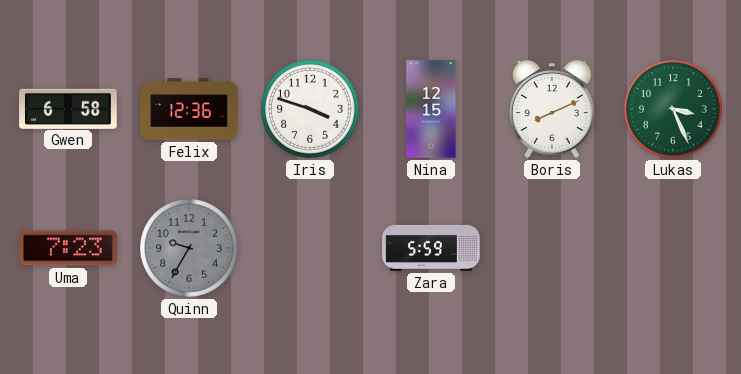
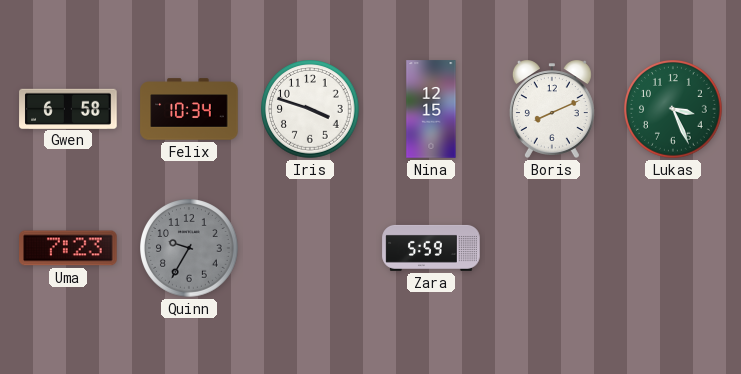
Felix: 12:36 -> 10:34 (189, 109)
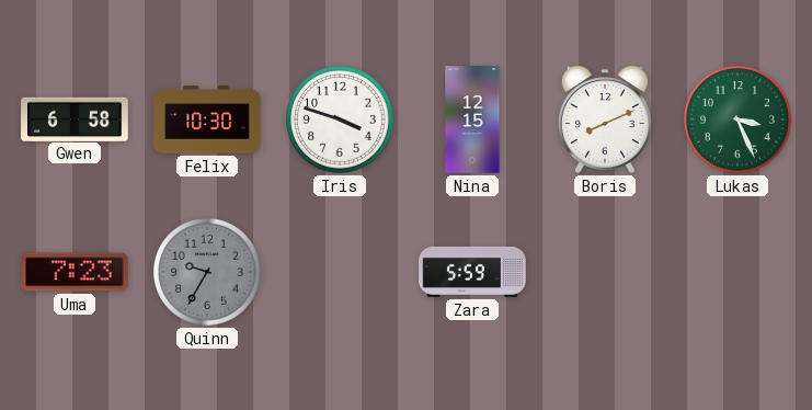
Felix: 10:34 -> 10:30 (207, 119)
